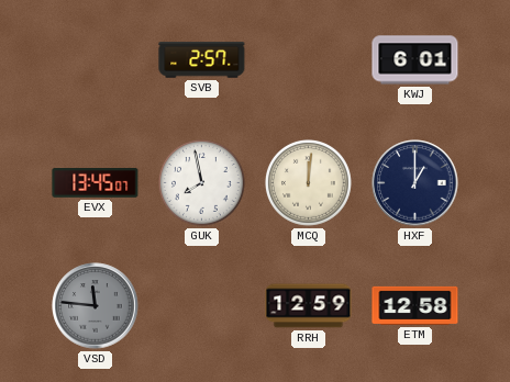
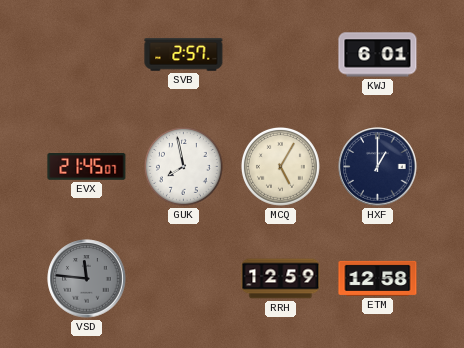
EVX: 13:45 -> 21:45 (87, 167)
MCQ: 12:01 -> 5:05 (280, 166)
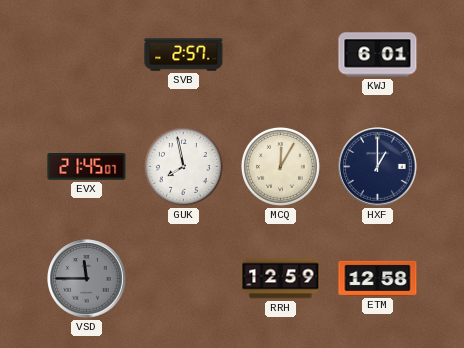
MCQ: 5:05 -> 12:05 (280, 166)
VSD: 11:46 -> 11:45 (87, 279)
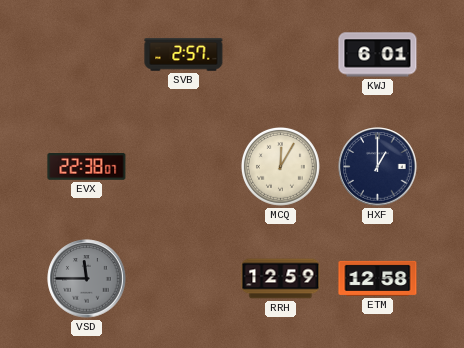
EVX: 21:45 -> 22:38 (87, 167)
GUK: 7:58 -> none (183, 166)
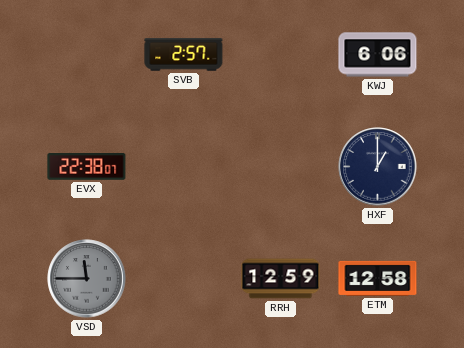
KWJ: 6:01 -> 6:06 (378, 55)
MCQ: 12:05 -> none (280, 166)
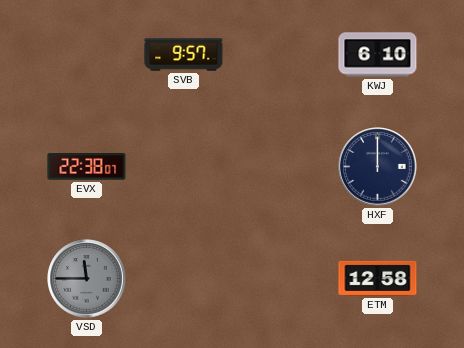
SVB: 2:57 -> 9:57 (184, 55)
KWJ: 6:06 -> 6:10 (378, 55)
HXF: 1:00 -> 12:00 (378, 167)
RRH: 12:59 -> none (281, 279)
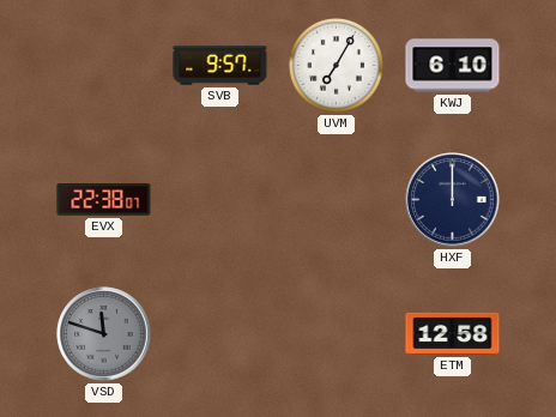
UVM: none -> 7:05 (336, 65)
VSD: 11:45 -> 11:48 (104, 334)
